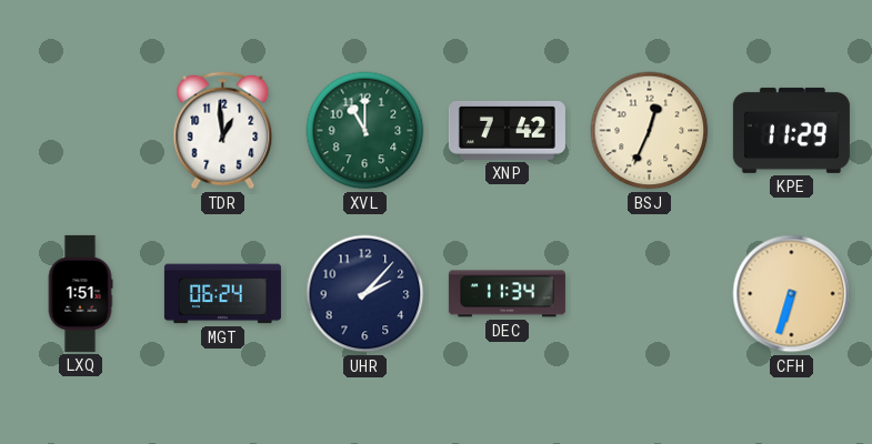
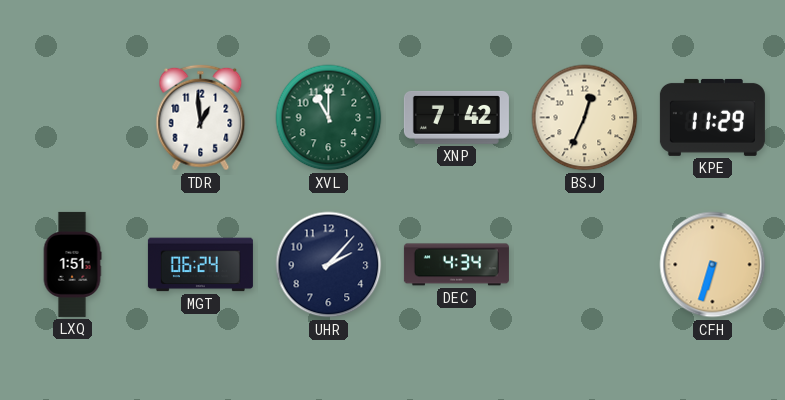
DEC: 11:34 -> 4:34 (456, 265)
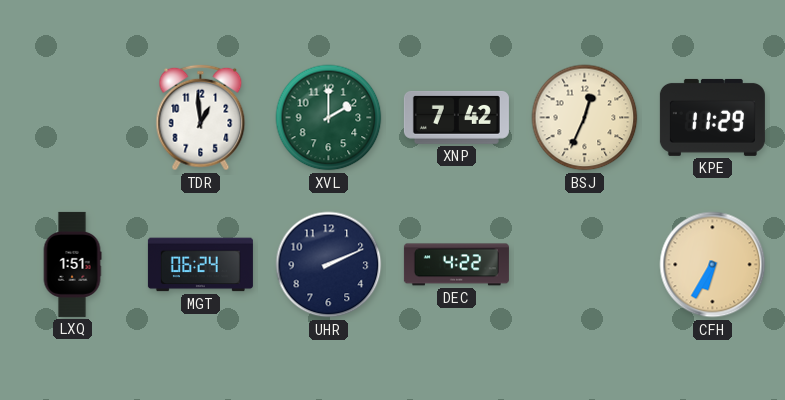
XVL: 11:00 -> 2:00 (329, 118)
UHR: 2:07 -> 2:11 (329, 265)
DEC: 4:34 -> 4:22 (456, 265)
CFH: 6:33 -> 6:35 (713, 265)
